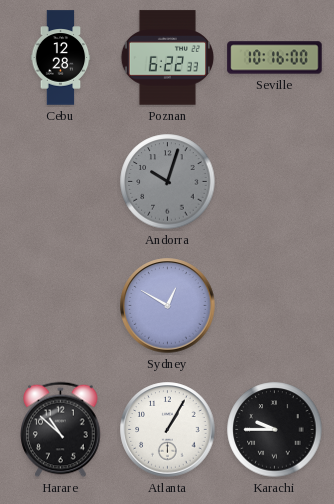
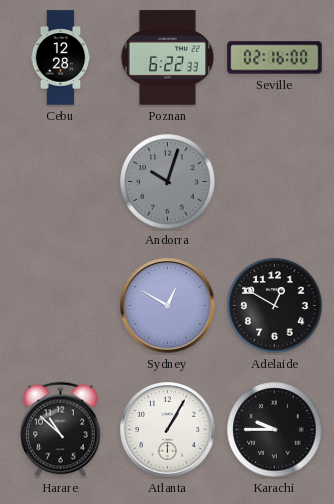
Seville: 10:16 -> 02:16 (275, 58)
Adelaide: none -> 12:50 (275, 306)
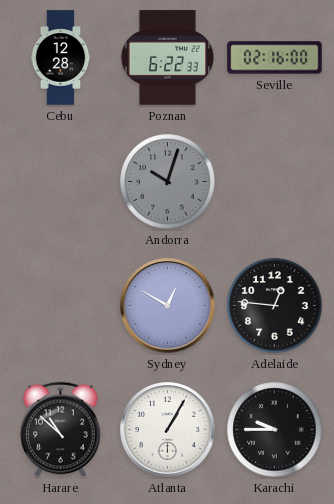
Adelaide: 12:50 -> 12:46 (275, 306)
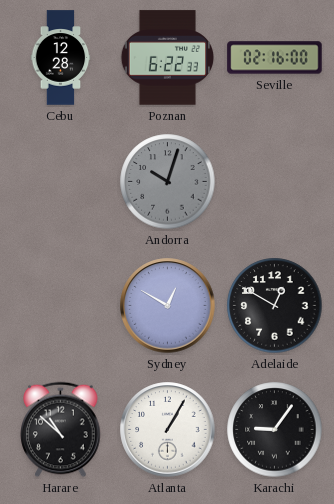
Adelaide: 12:46 -> 12:50 (275, 306)
Karachi: 9:45 -> 9:06 (275, 430)
